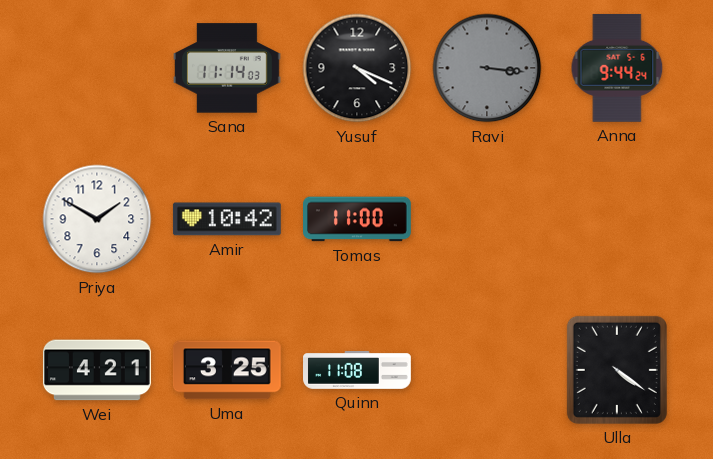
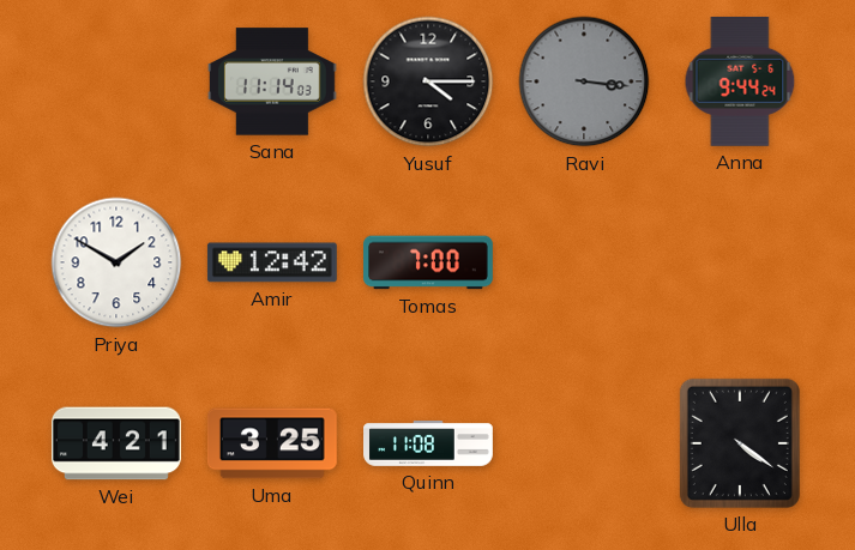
Yusuf: 4:19 -> 4:15 (428, 81)
Amir: 10:42 -> 12:42 (272, 262)
Tomas: 11:00 -> 7:00 (429, 262)
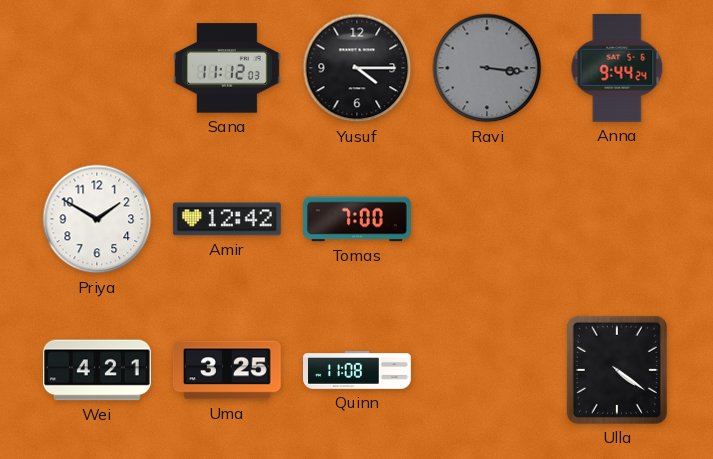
Sana: 11:14 -> 11:12 (227, 68)
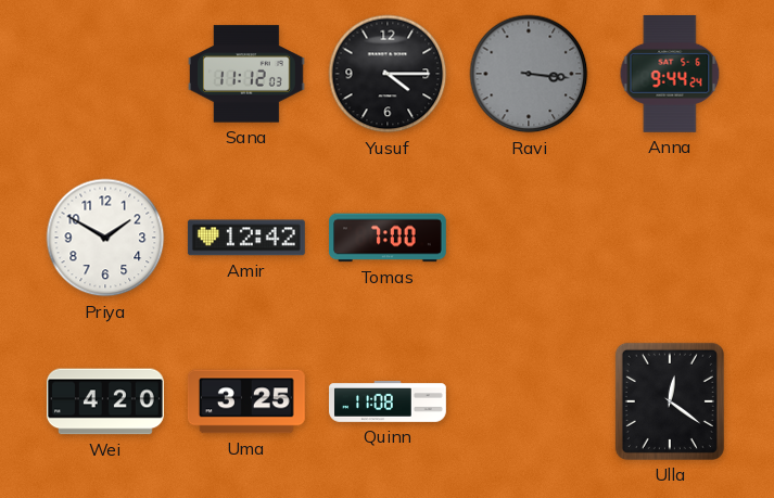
Wei: 4:21 -> 4:20 (105, 401)
Ulla: 4:21 -> 12:21 (670, 401)
